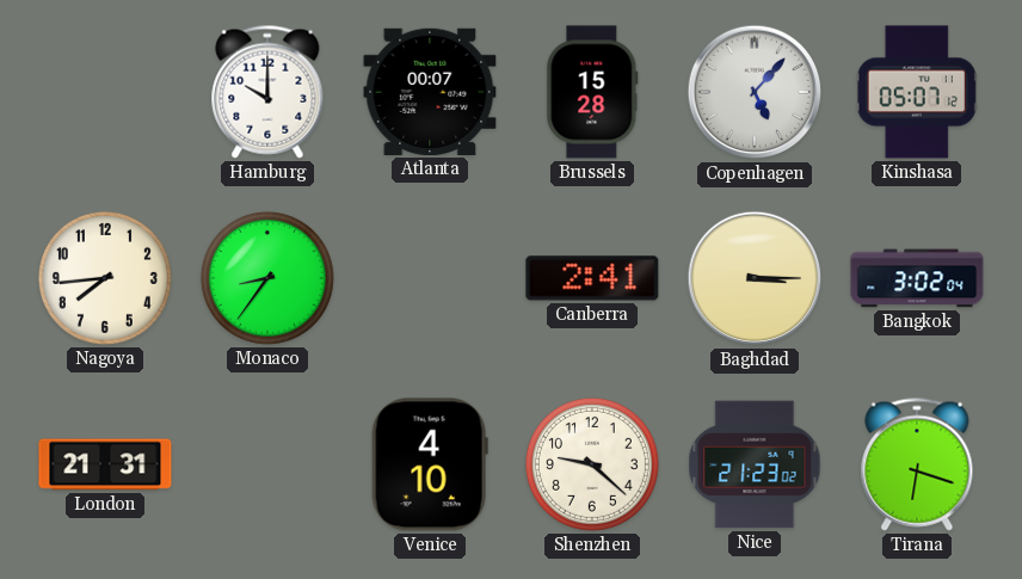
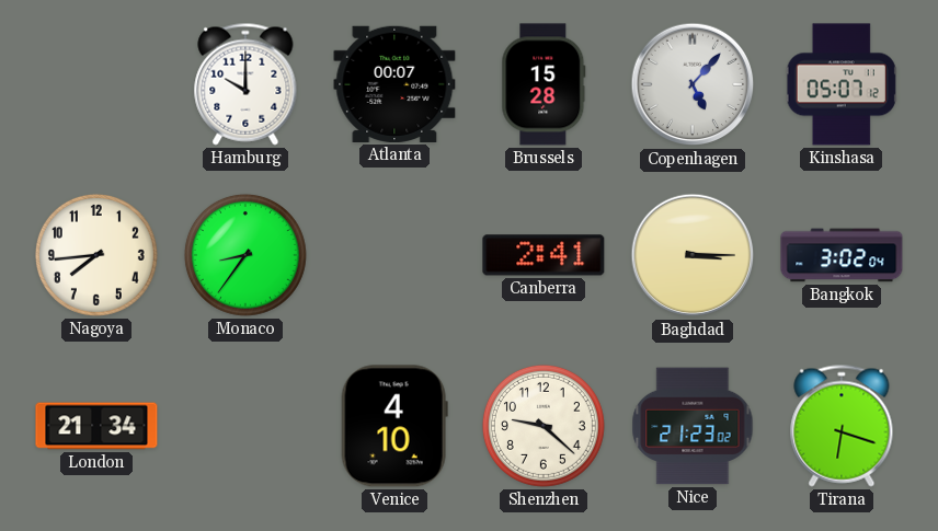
London: 21:31 -> 21:34 (96, 426)
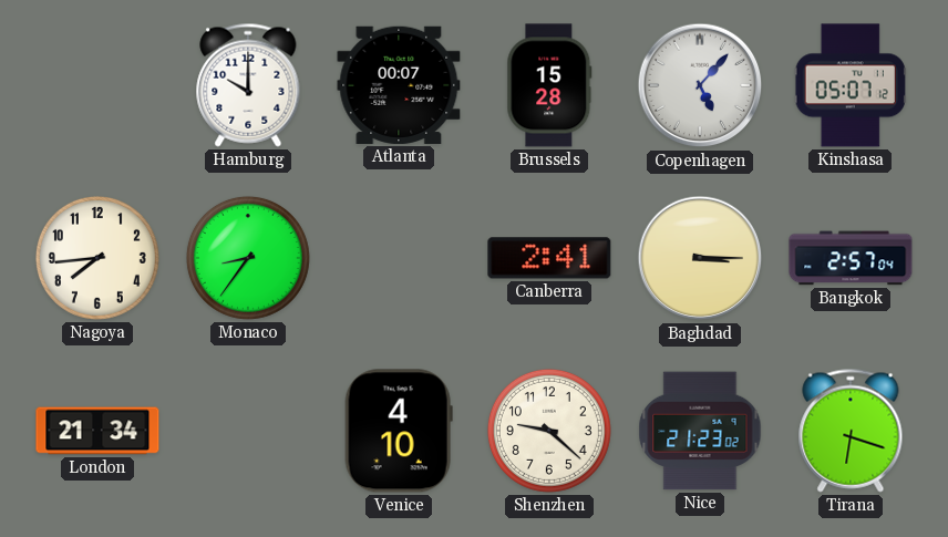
Bangkok: 3:02 -> 2:57 (851, 258)
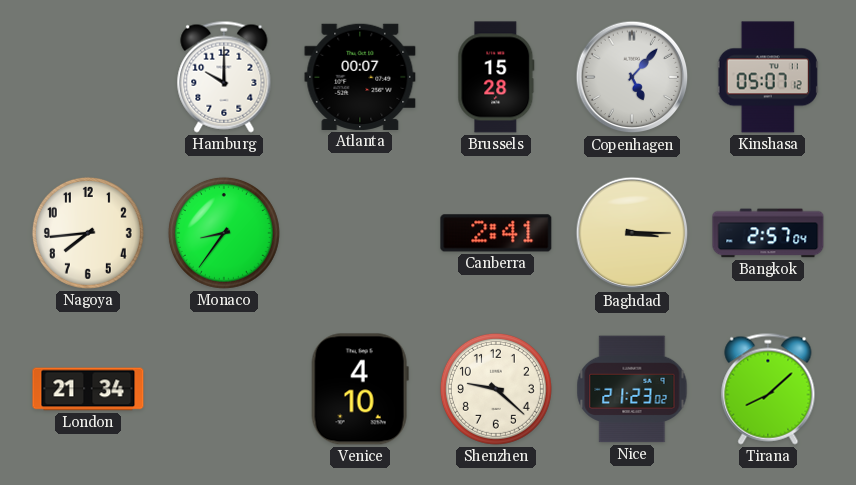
Tirana: 6:18 -> 8:08 (768, 389)
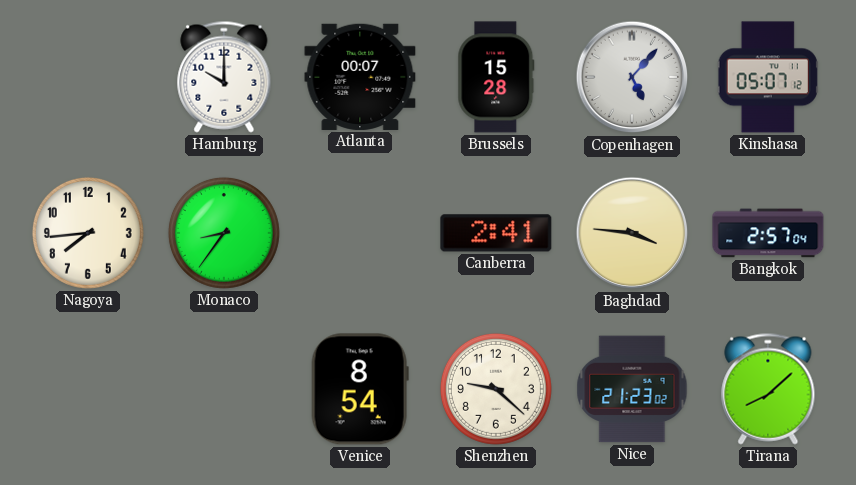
Baghdad: 3:15 -> 3:46 (632, 233)
London: 21:34 -> none (88, 389)
Venice: 4:10 -> 8:54 (360, 389)
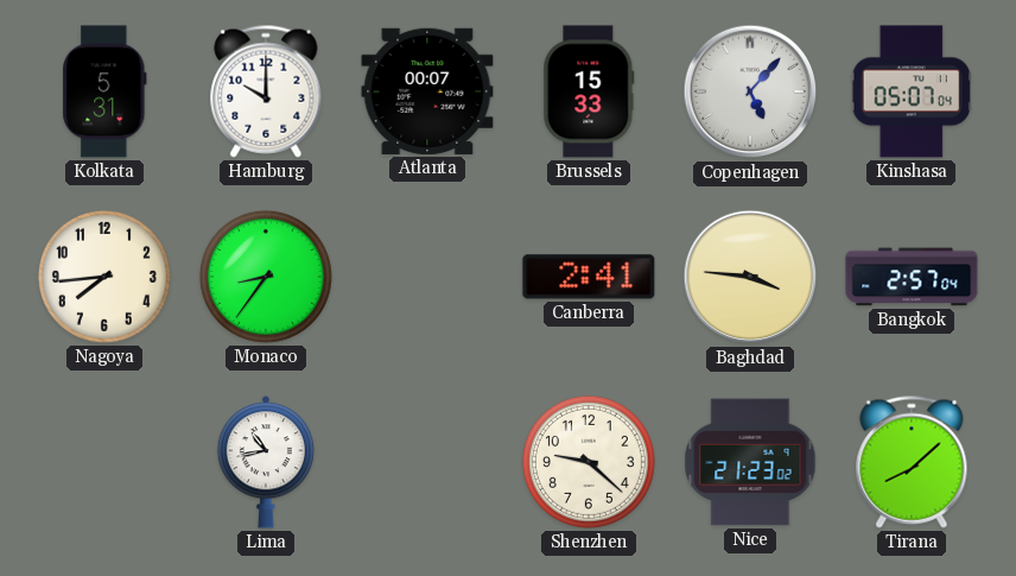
Kolkata: none -> 5:31 (104, 91)
Brussels: 15:28 -> 15:33 (589, 91)
Kinshasa: 05:07:12 -> 05:07:04 (912, 91)
Lima: none -> 10:43 (265, 462)
Venice: 8:54 -> none (360, 389)
